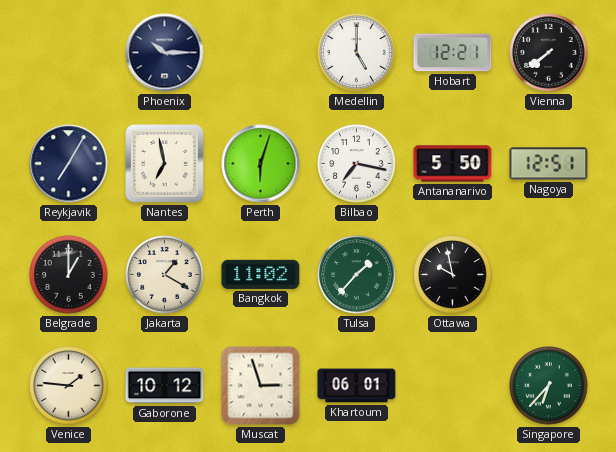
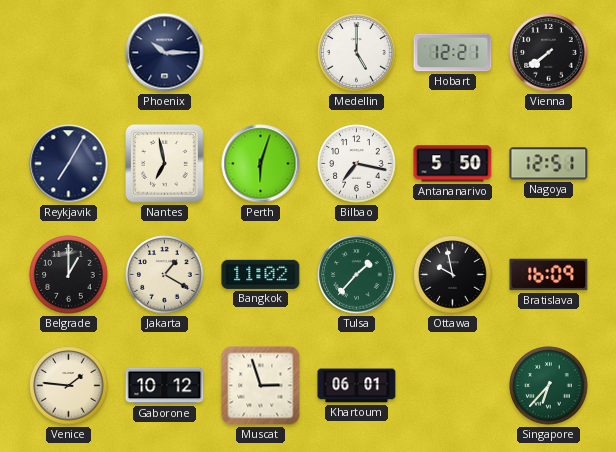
Bratislava: none -> 16:09 (549, 275)
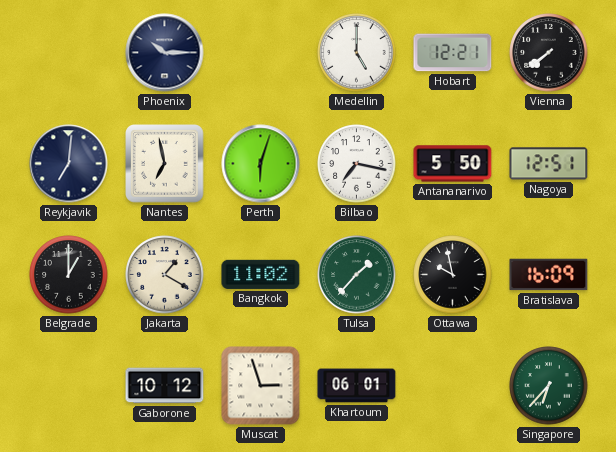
Reykjavik: 7:05 -> 7:01 (69, 164)
Venice: 1:46 -> none (69, 386)
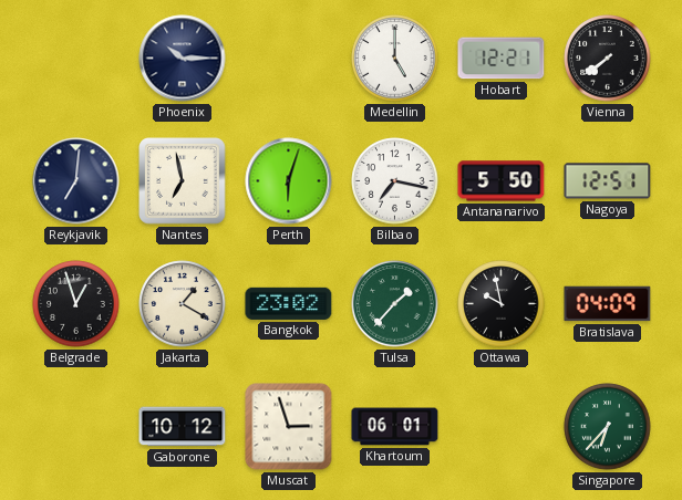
Belgrade: 1:00 -> 12:57 (76, 304)
Bangkok: 11:02 -> 23:02 (289, 303)
Bratislava: 16:09 -> 04:09 (608, 304)
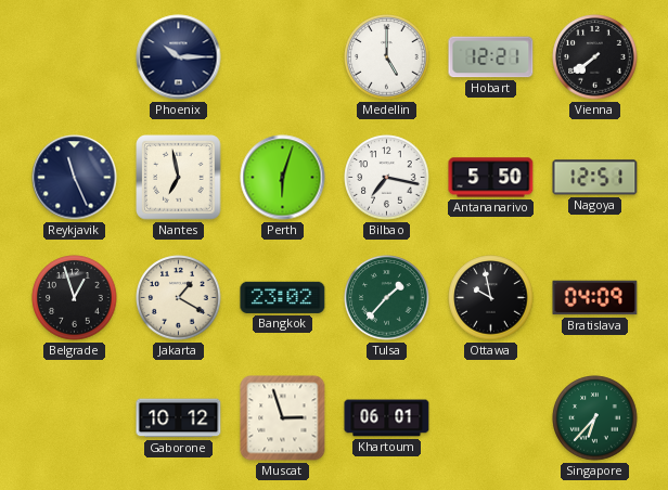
Reykjavik: 7:01 -> 11:26 (75, 178)
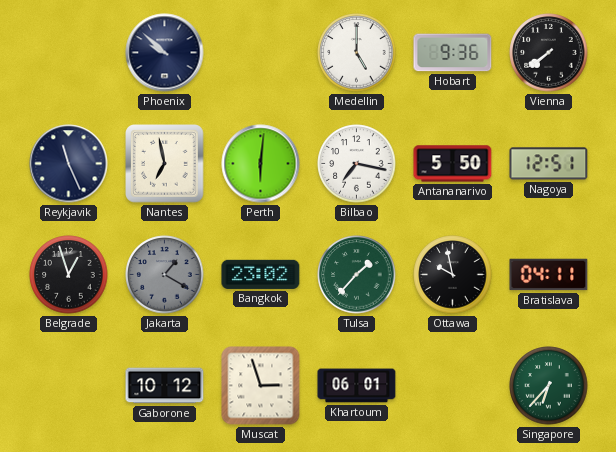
Phoenix: 10:15 -> 9:52 (165, 53)
Hobart: 12:21 -> 9:36 (453, 53)
Perth: 6:03 -> 6:01 (261, 164)
Jakarta dial: cream -> grey (165, 275)
Bratislava: 04:09 -> 04:11 (549, 275)
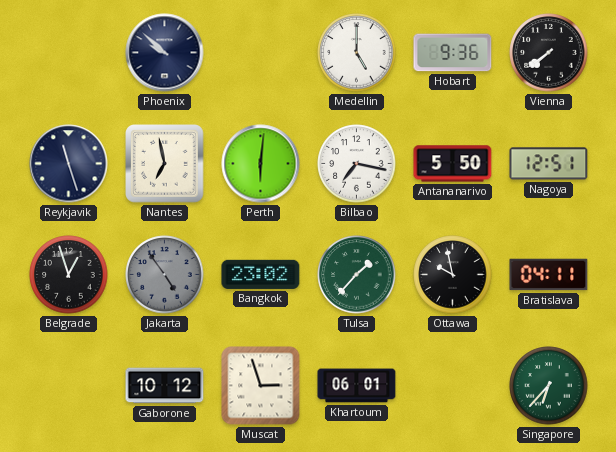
Reykjavik: 11:26 -> 11:27 (69, 164)
Jakarta: 1:20 -> 4:54 (165, 275)
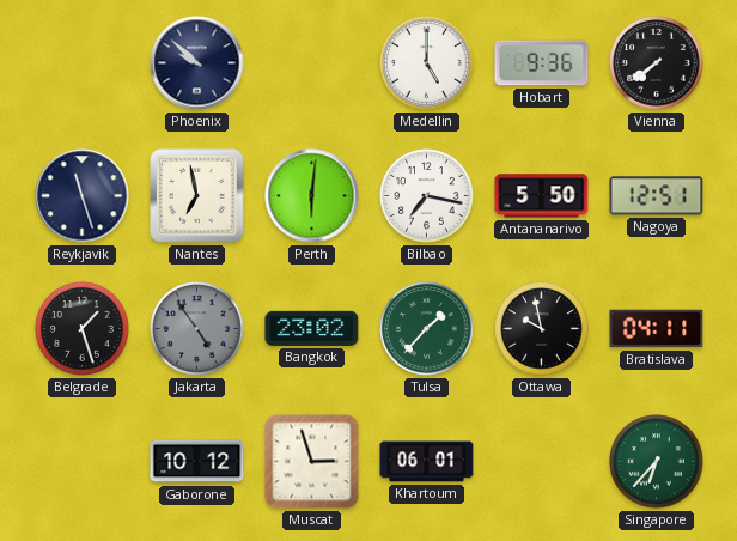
Belgrade: 12:57 -> 1:27 (83, 329)
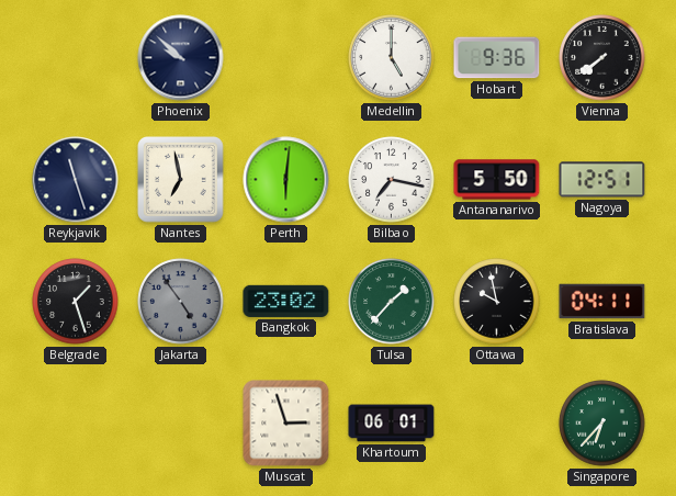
Gaborone: 10:12 -> none (197, 462)
